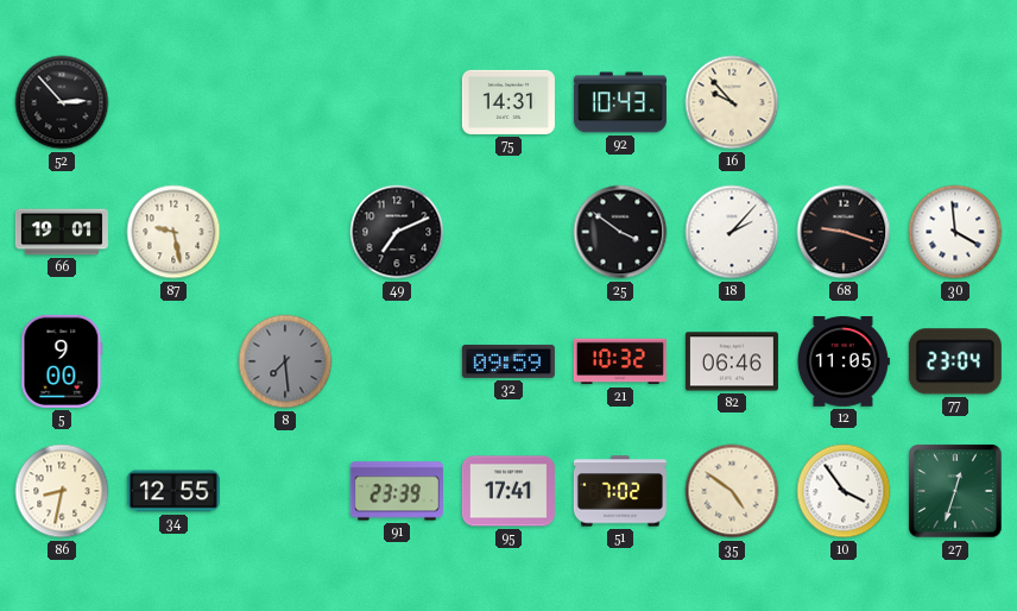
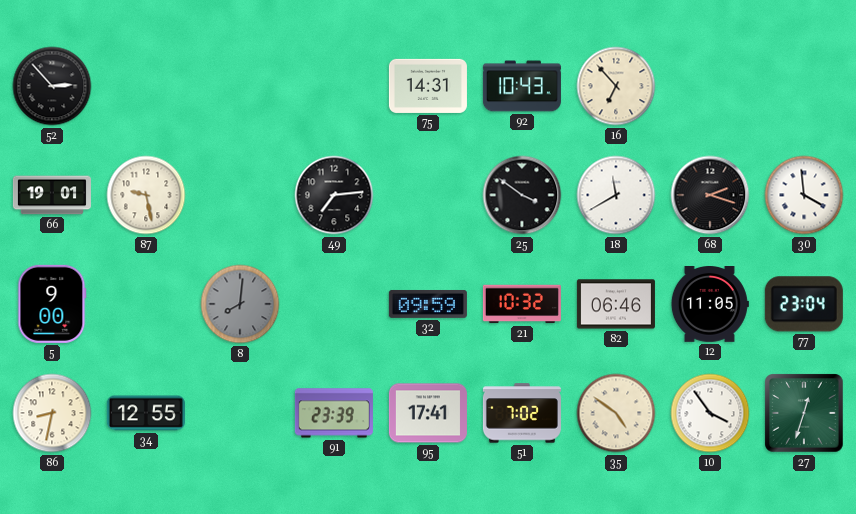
16: 9:53 -> 6:53 (616, 86)
49: 7:11 -> 7:14 (334, 195)
18: 2:07 -> 11:40 (616, 195)
68: 9:18 -> 2:18 (710, 195)
8: 7:29 -> 8:01 (240, 304)
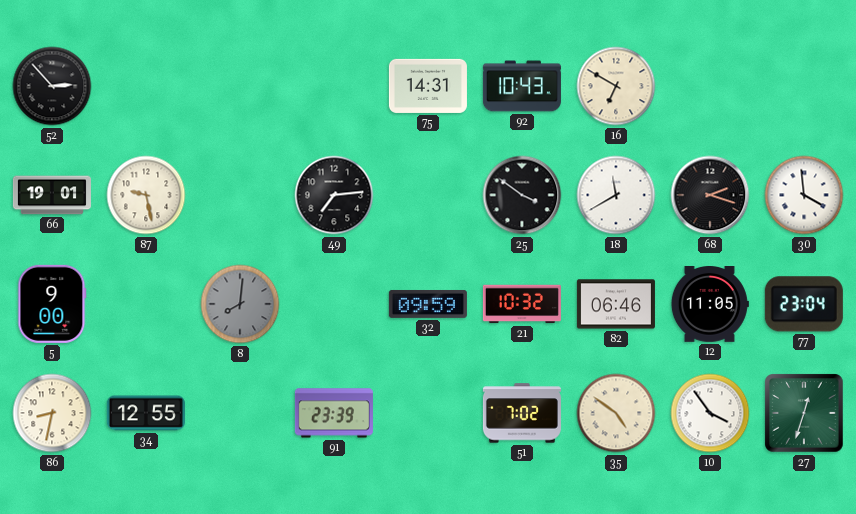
16: 6:53 -> 6:50 (616, 86)
95: 17:41 -> none (428, 413)
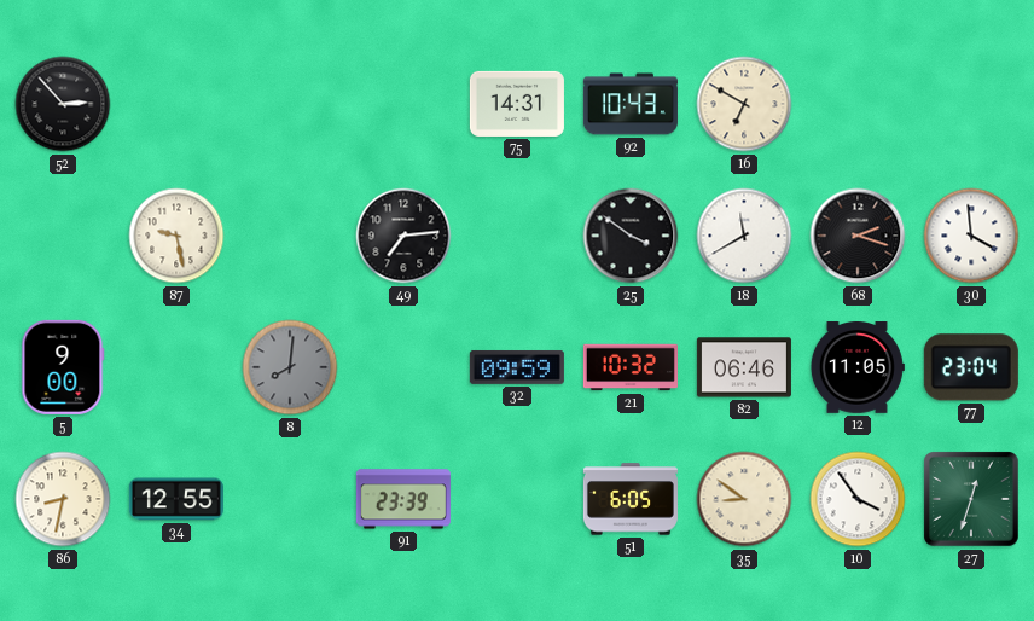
66: 19:01 -> none (52, 195)
51: 7:02 -> 6:05 (631, 499)
35: 4:51 -> 8:51 (744, 499)
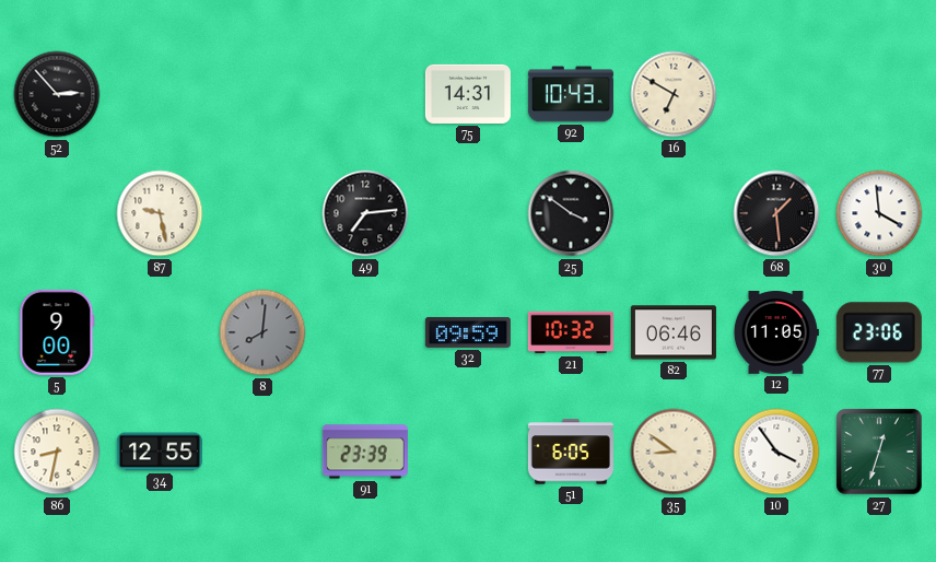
18: 11:40 -> none (744, 236)
68: 2:18 -> 1:29 (776, 213)
77: 23:04 -> 23:06 (879, 332)
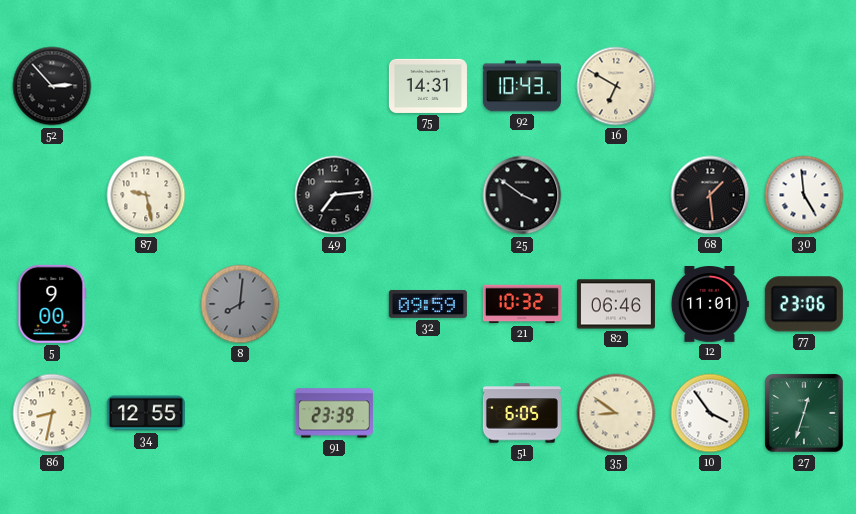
30: 3:59 -> 4:59 (804, 195)
12: 11:05 -> 11:01 (710, 305)
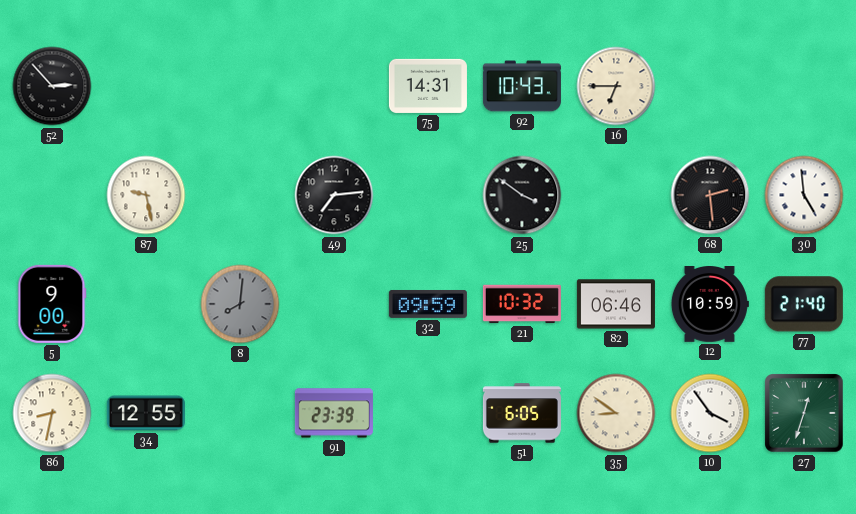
16: 6:50 -> 6:45 (616, 86)
68: 1:29 -> 2:29 (710, 195)
12: 11:01 -> 10:59 (710, 305)
77: 23:06 -> 21:40 (804, 304)
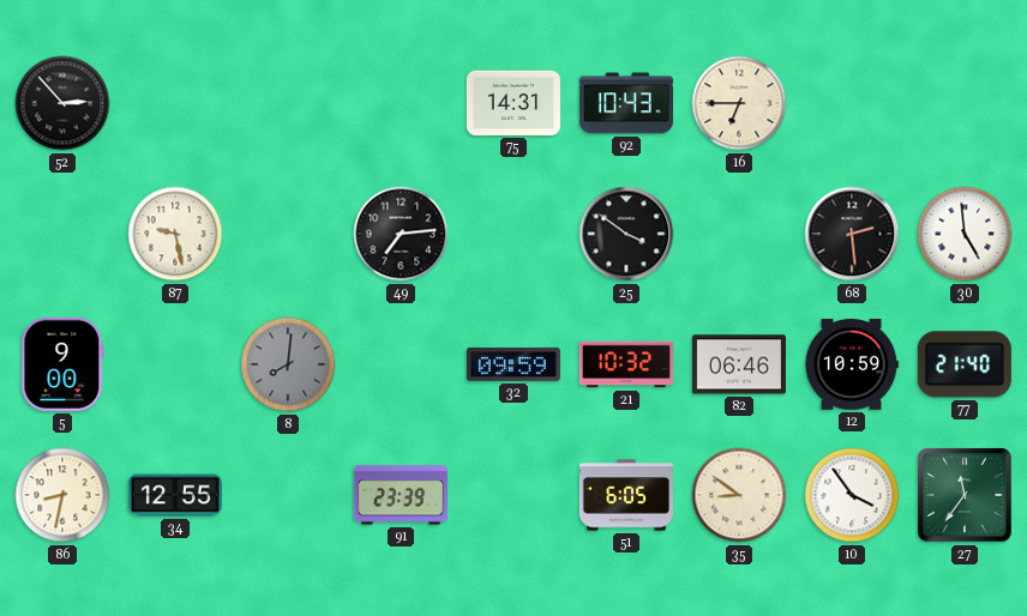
27: 12:33 -> 11:36 (966, 496)
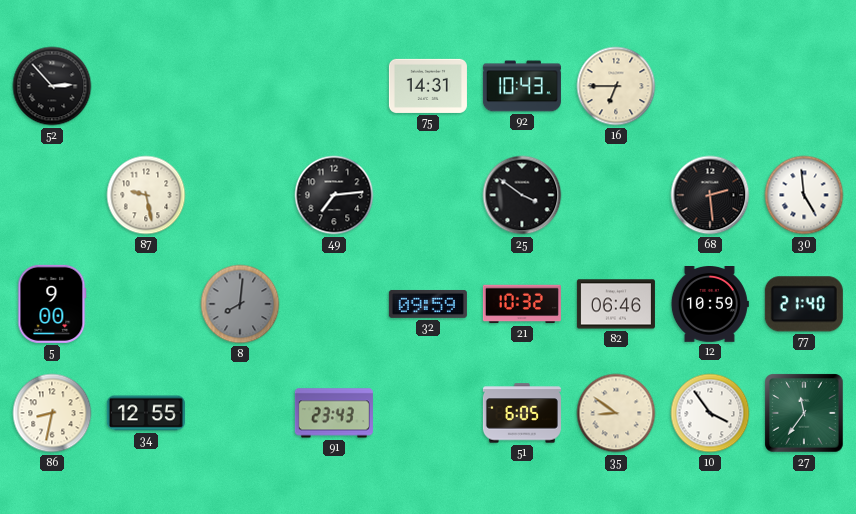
91: 23:39 -> 23:43 (334, 413)
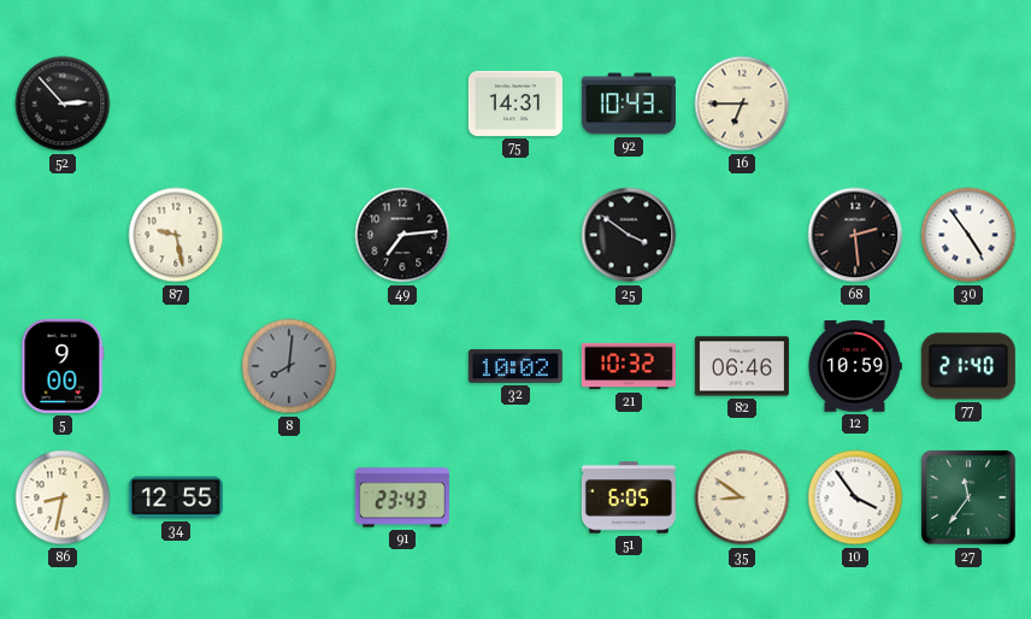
30: 4:59 -> 4:54 (968, 235)
32: 09:59 -> 10:02 (515, 366)
